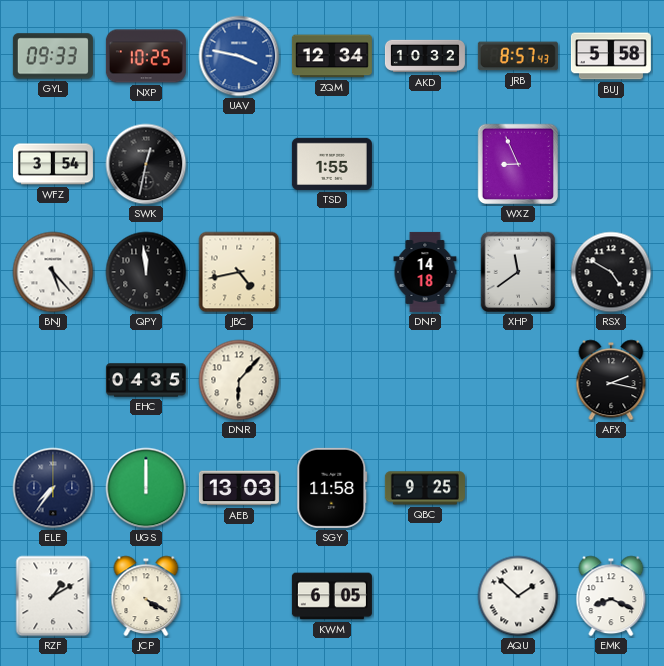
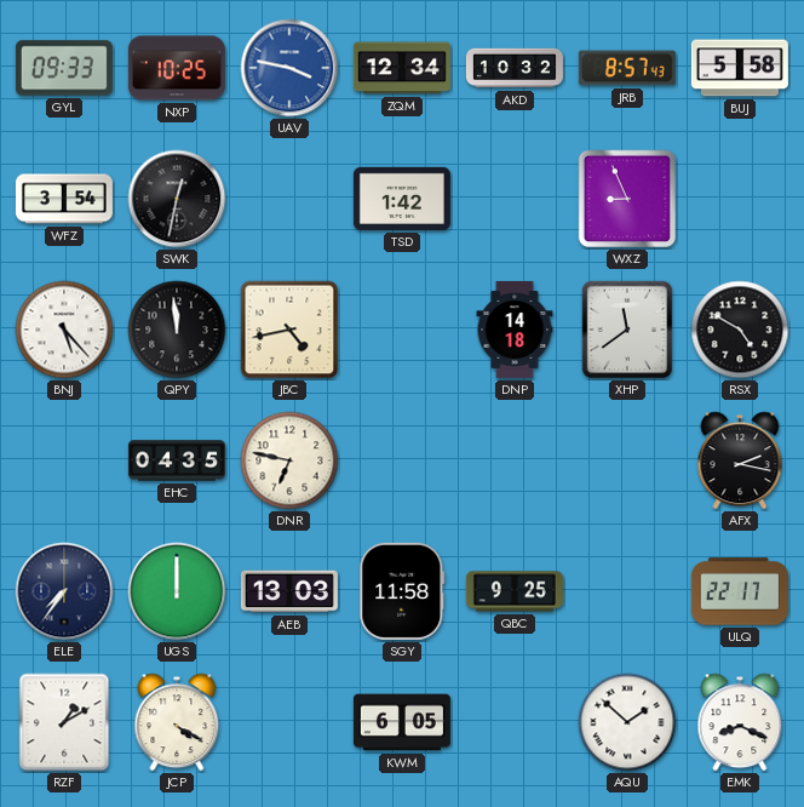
TSD: 1:55 -> 1:42 (402, 199)
DNR: 6:07 -> 6:47 (289, 460)
ULQ: none -> 22:17 (740, 591)
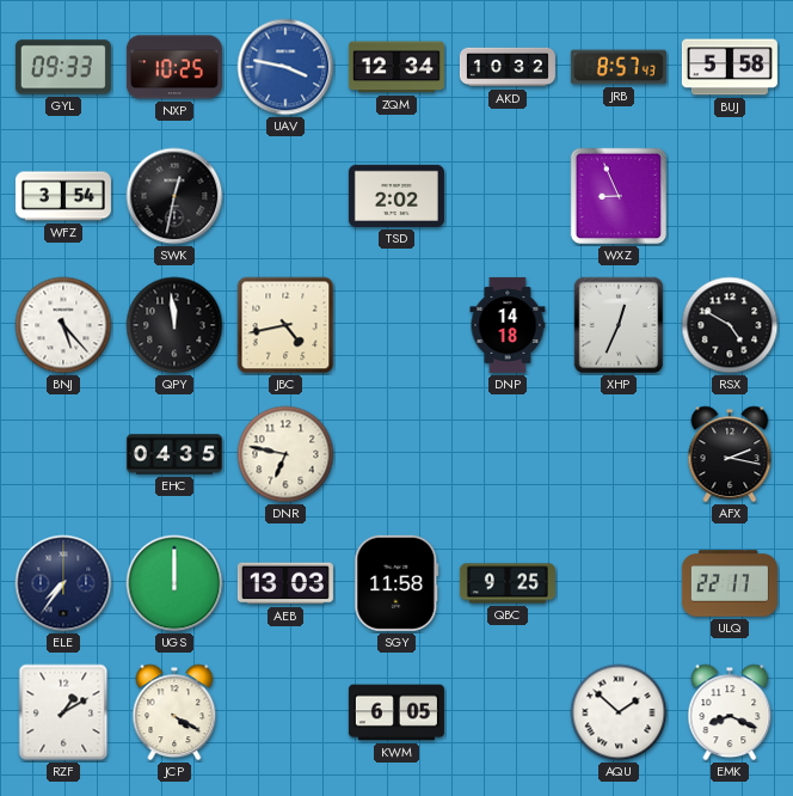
TSD: 1:42 -> 2:02 (396, 196)
XHP: 11:39 -> 12:34 (619, 325)
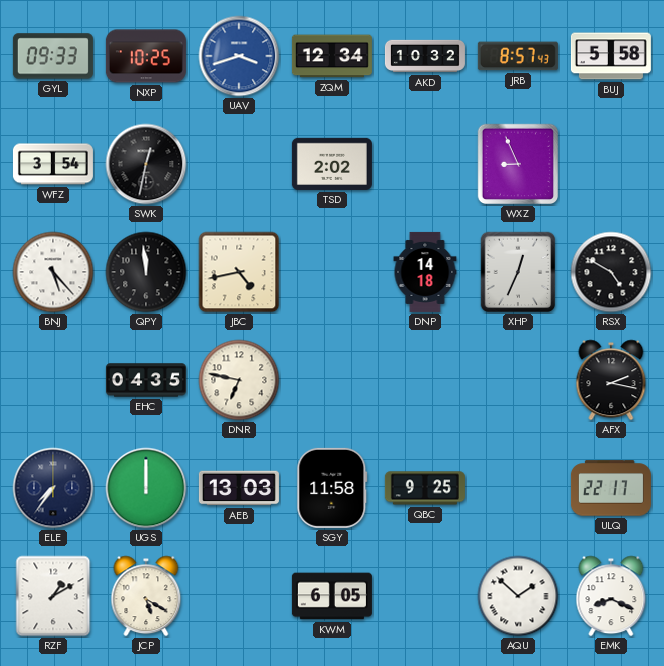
UAV: 3:47 -> 3:42 (239, 56)
JCP: 4:20 -> 5:20 (146, 596)
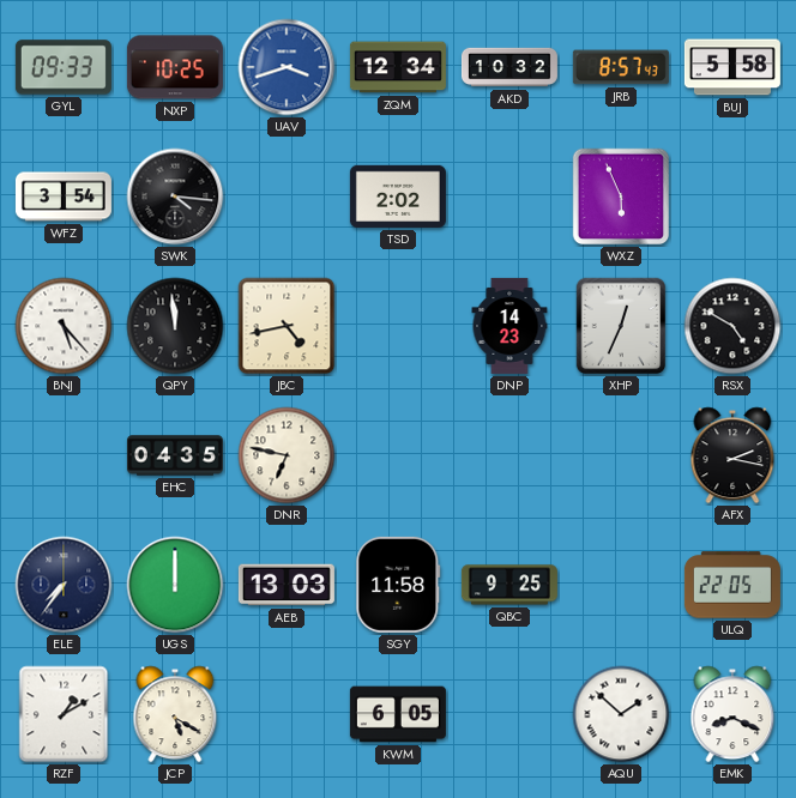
SWK: 12:32 -> 4:16 (175, 197)
WXZ: 8:56 -> 5:56 (621, 197)
DNP: 14:18 -> 14:23 (509, 326)
ULQ: 22:17 -> 22:05 (732, 585)
